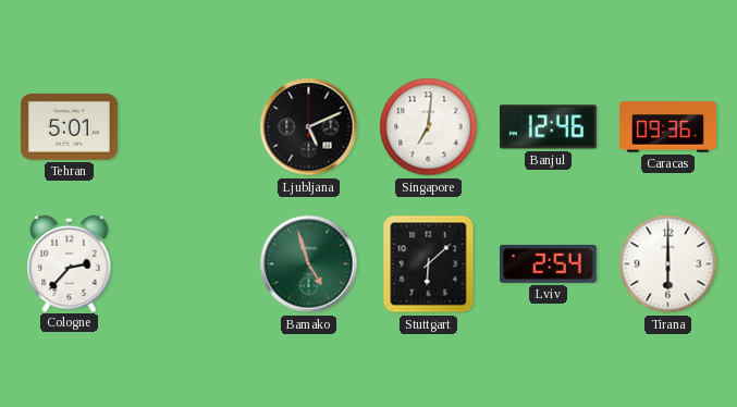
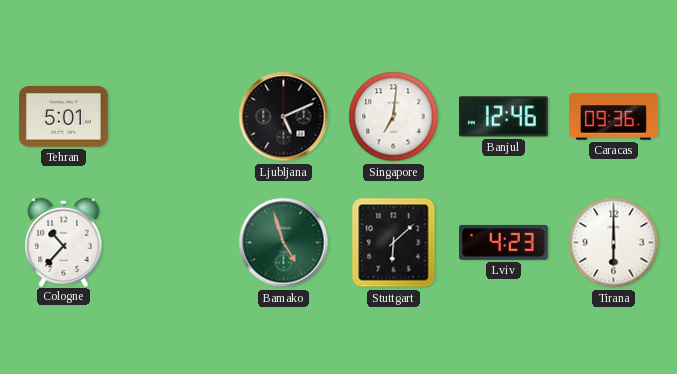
Cologne: 2:37 -> 10:37 (64, 242)
Lviv: 2:54 -> 4:23 (503, 242)
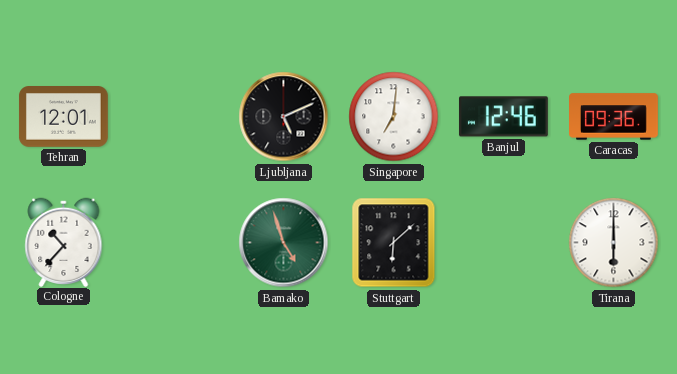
Tehran: 5:01 -> 12:01 (63, 117)
Lviv: 4:23 -> none (503, 242)
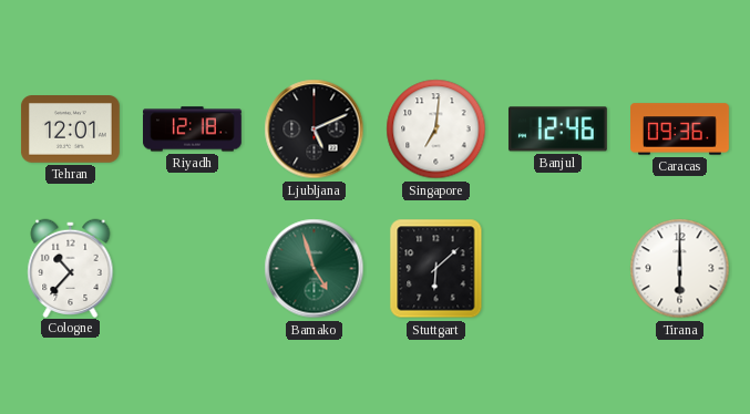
Riyadh: none -> 12:18 (192, 130)
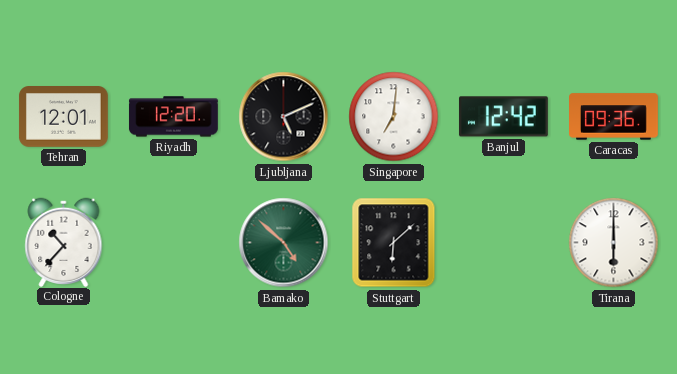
Riyadh: 12:18 -> 12:20 (173, 117)
Banjul: 12:46 -> 12:42 (503, 117)
Bamako: 4:57 -> 4:52 (284, 243)
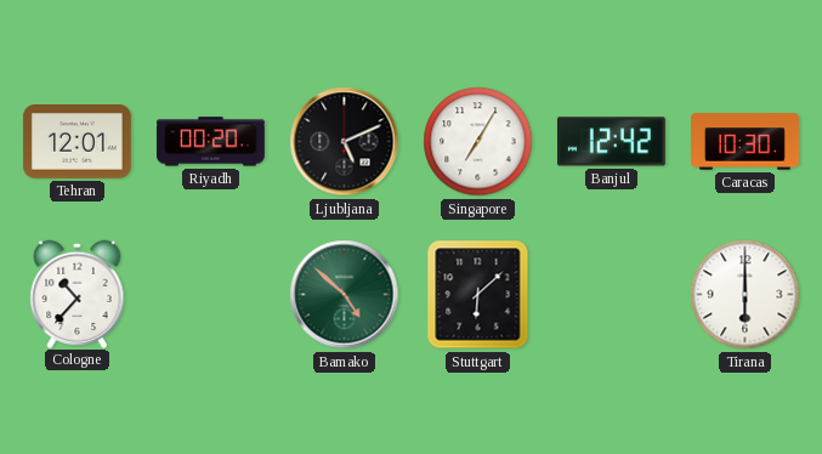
Riyadh: 12:20 -> 00:20 (210, 142)
Singapore: 7:01 -> 7:05 (478, 142)
Caracas: 09:36 -> 10:30 (746, 142)
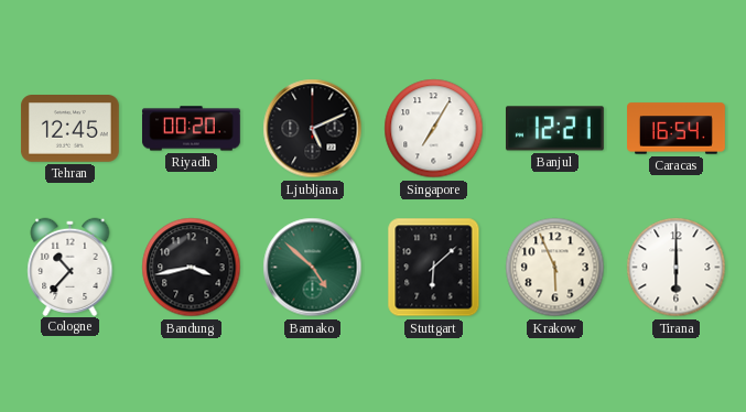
Tehran: 12:01 -> 12:45 (69, 129)
Banjul: 12:42 -> 12:21 (554, 129)
Caracas: 10:30 -> 16:54 (677, 129)
Bandung: none -> 3:43 (192, 268)
Krakow: none -> 5:56 (555, 268)
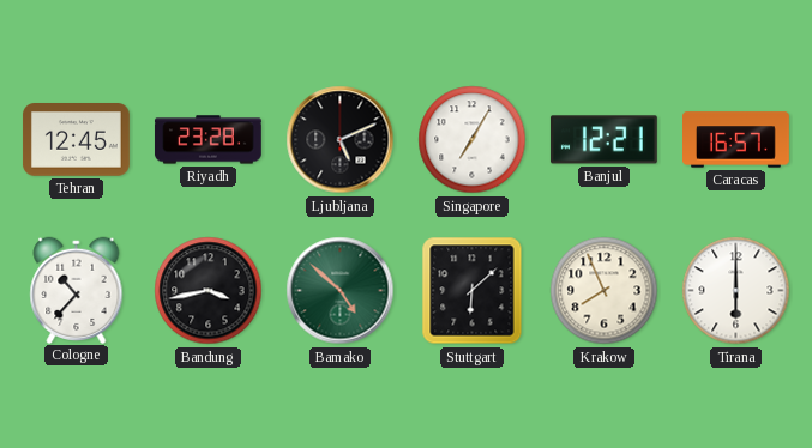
Riyadh: 00:20 -> 23:28 (207, 140)
Caracas: 16:54 -> 16:57 (736, 140)
Krakow: 5:56 -> 7:56 (605, 291)
